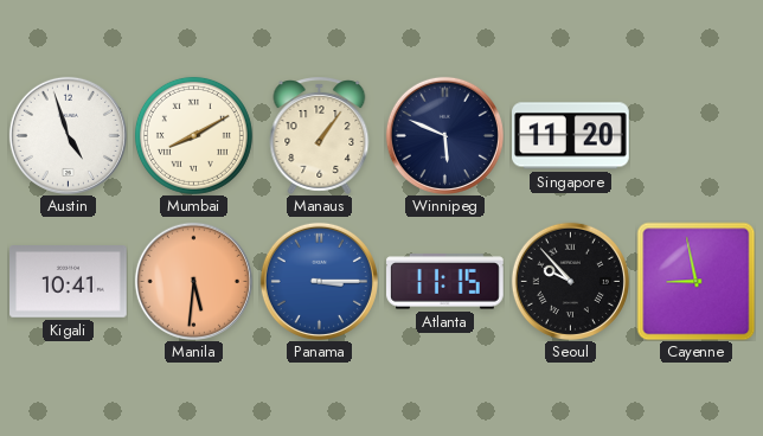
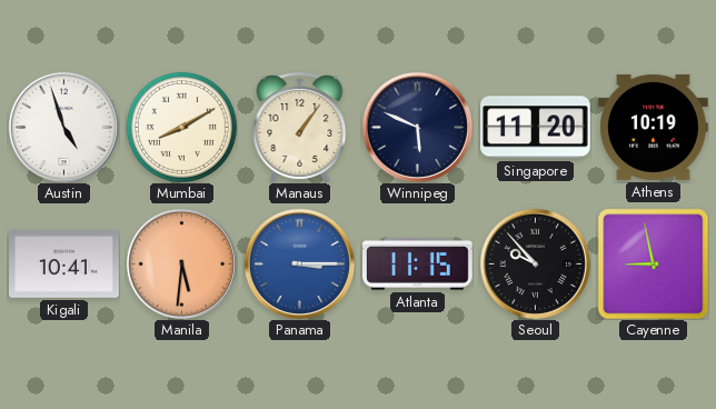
Athens: none -> 10:19 (654, 127)
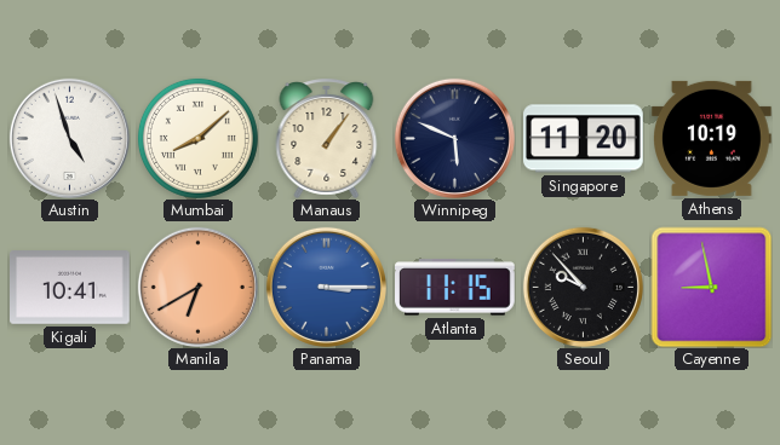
Mumbai: 8:10 -> 8:08 (197, 138)
Manila: 5:31 -> 6:40 (197, 287)
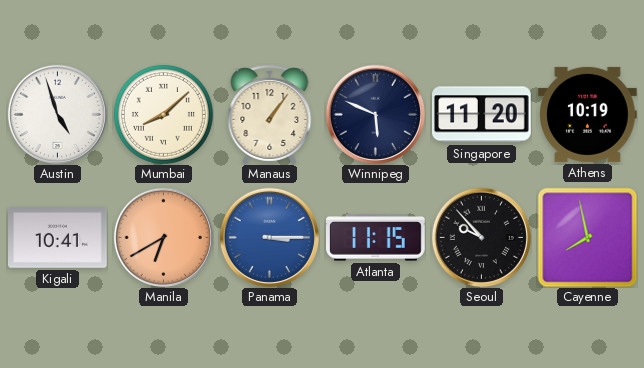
Cayenne: 8:58 -> 7:58 (587, 237)
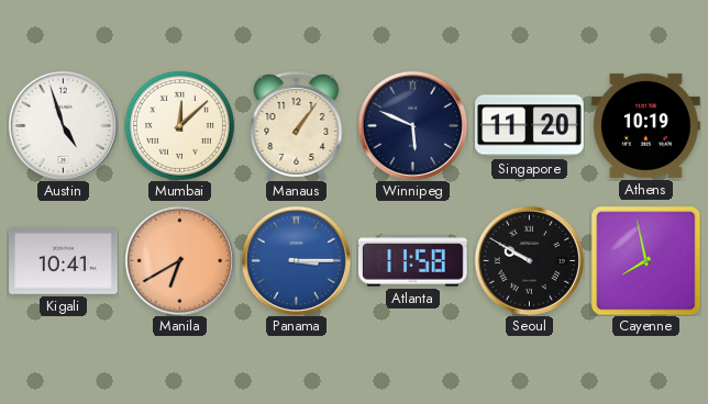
Mumbai: 8:08 -> 12:08 (179, 125)
Atlanta: 11:15 -> 11:58 (413, 261)
Seoul: 9:53 -> 9:50 (529, 260)
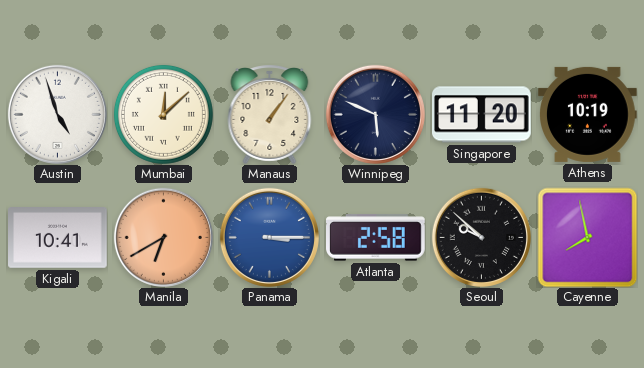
Atlanta: 11:58 -> 2:58 (376, 238)
Seoul: 9:50 -> 9:52 (481, 237)
